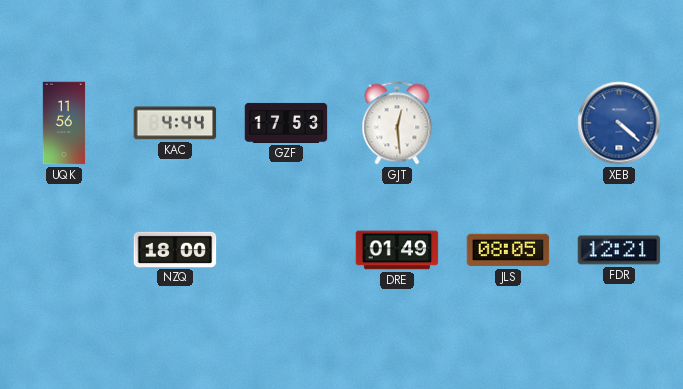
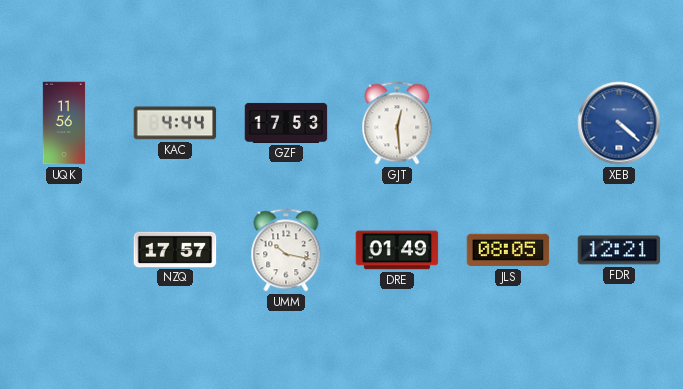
NZQ: 18:00 -> 17:57 (175, 249)
UMM: none -> 10:17 (286, 250)
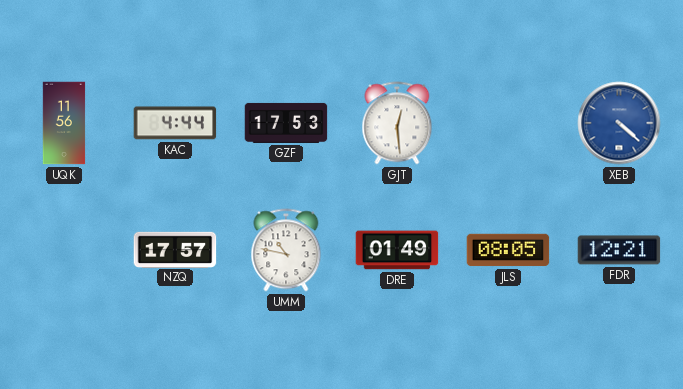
UMM: 10:17 -> 10:47 (286, 250)
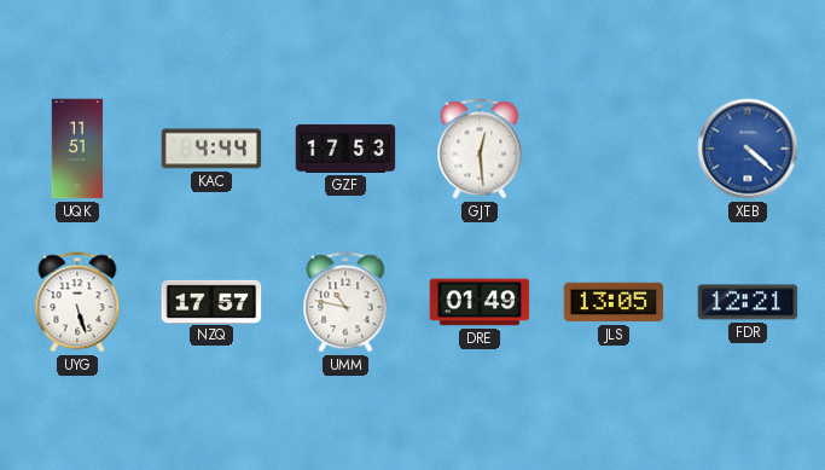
UQK: 11:56 -> 11:51 (77, 149)
UYG: none -> 5:27 (77, 302)
JLS: 08:05 -> 13:05 (614, 302)
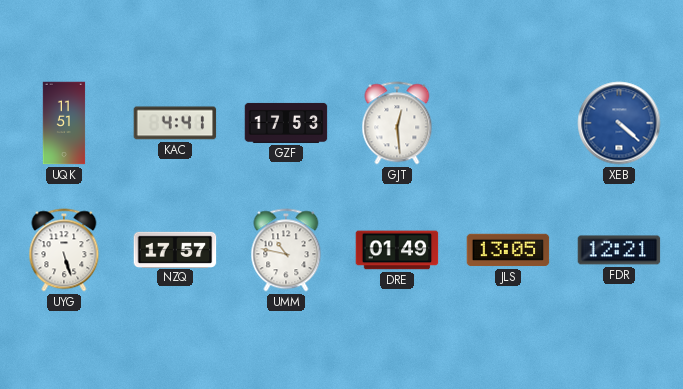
KAC: 4:44 -> 4:41 (175, 123)
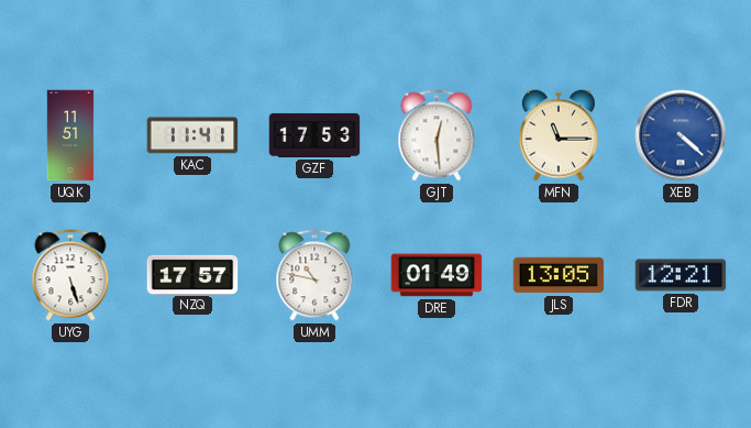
KAC: 4:41 -> 11:41 (192, 135)
MFN: none -> 11:15 (559, 135)
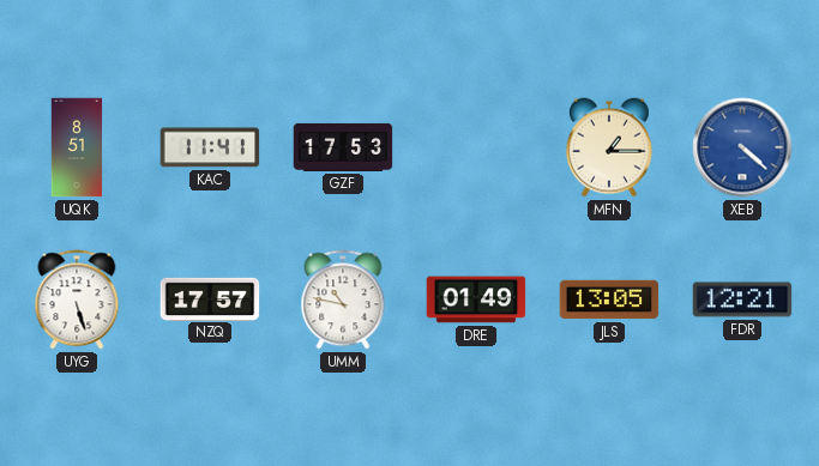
UQK: 11:51 -> 8:51 (77, 147)
GJT: 12:29 -> none (437, 135)
MFN: 11:15 -> 1:15 (609, 147)
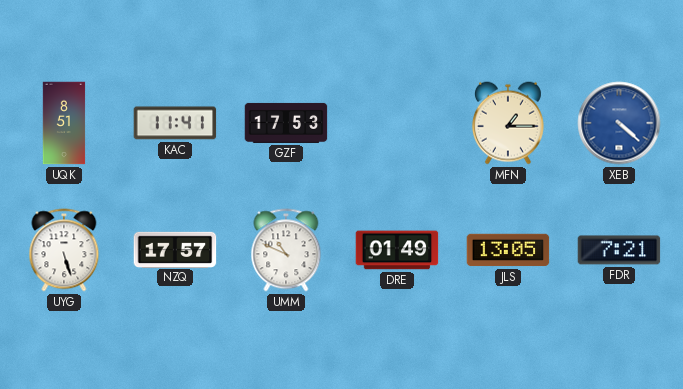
UMM: 10:47 -> 10:49 (286, 250)
FDR: 12:21 -> 7:21 (619, 250)
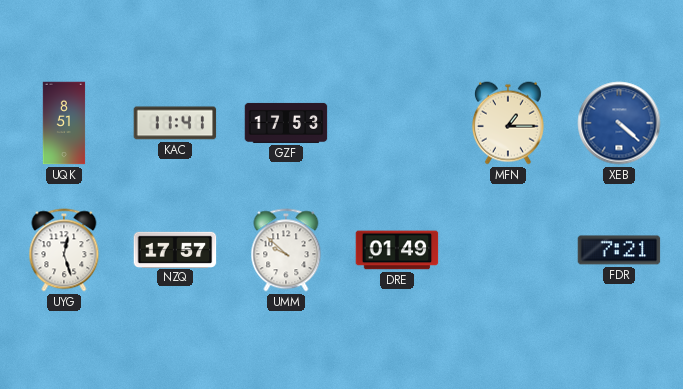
UYG: 5:27 -> 12:27 (64, 250)
UMM: 10:49 -> 9:52 (286, 250)
JLS: 13:05 -> none (508, 250)
